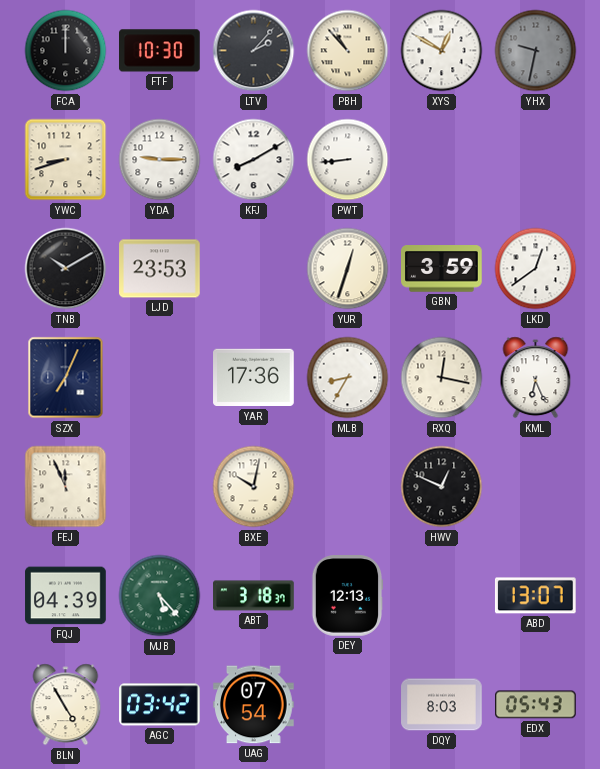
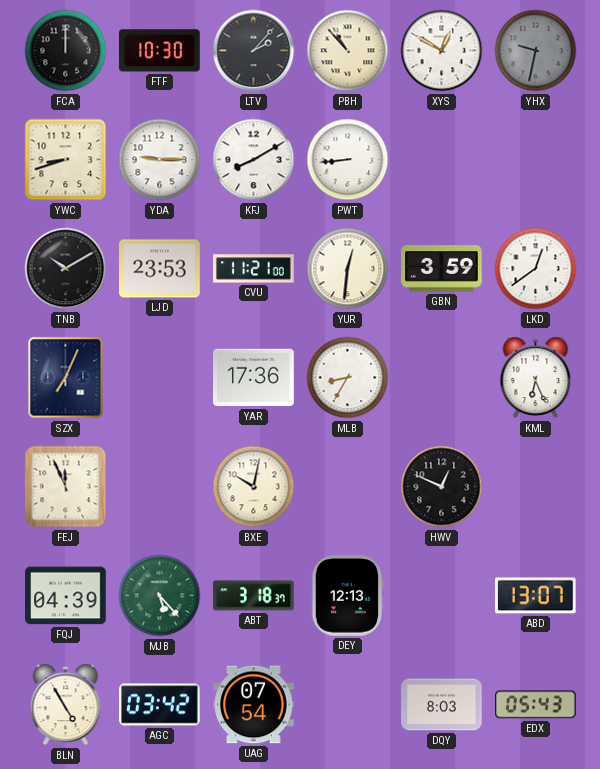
CVU: none -> 11:21 (254, 269)
YUR: 12:33 -> 12:31 (348, 269)
RXQ: 12:17 -> none (442, 378)
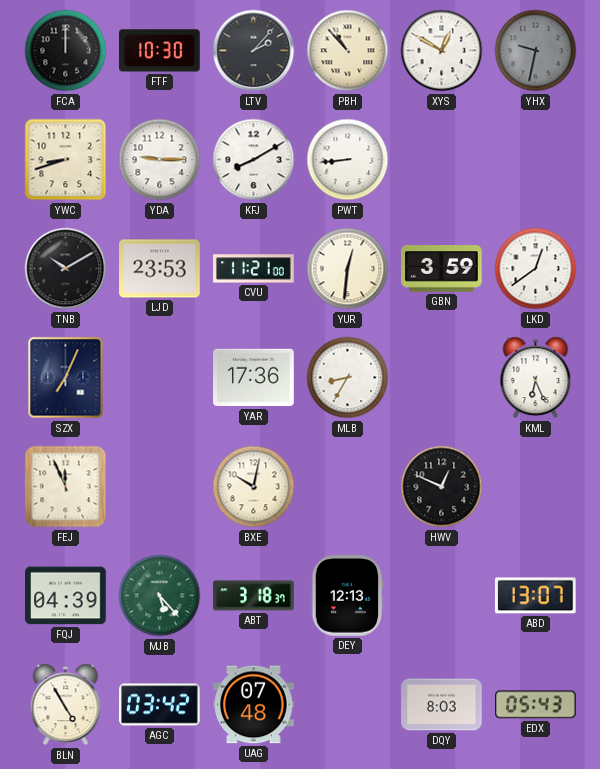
UAG: 07:54 -> 07:48 (254, 705)
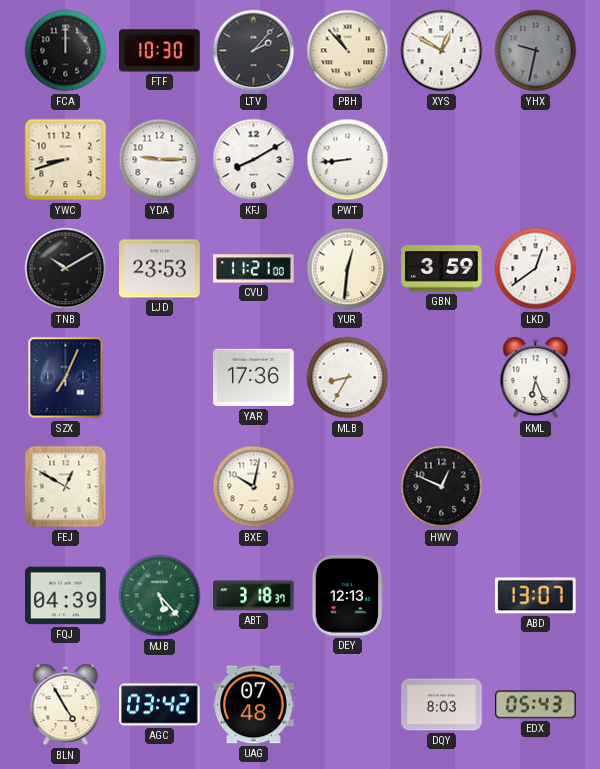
FEJ: 11:56 -> 12:50 (66, 487)
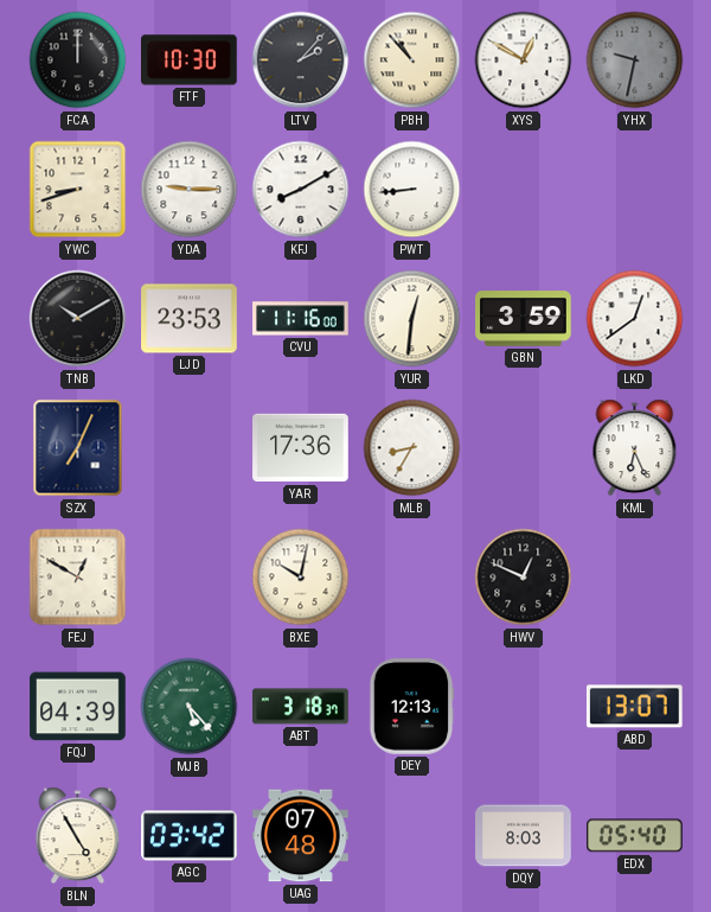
CVU: 11:21 -> 11:16 (301, 319)
EDX: 05:43 -> 05:40 (635, 836)
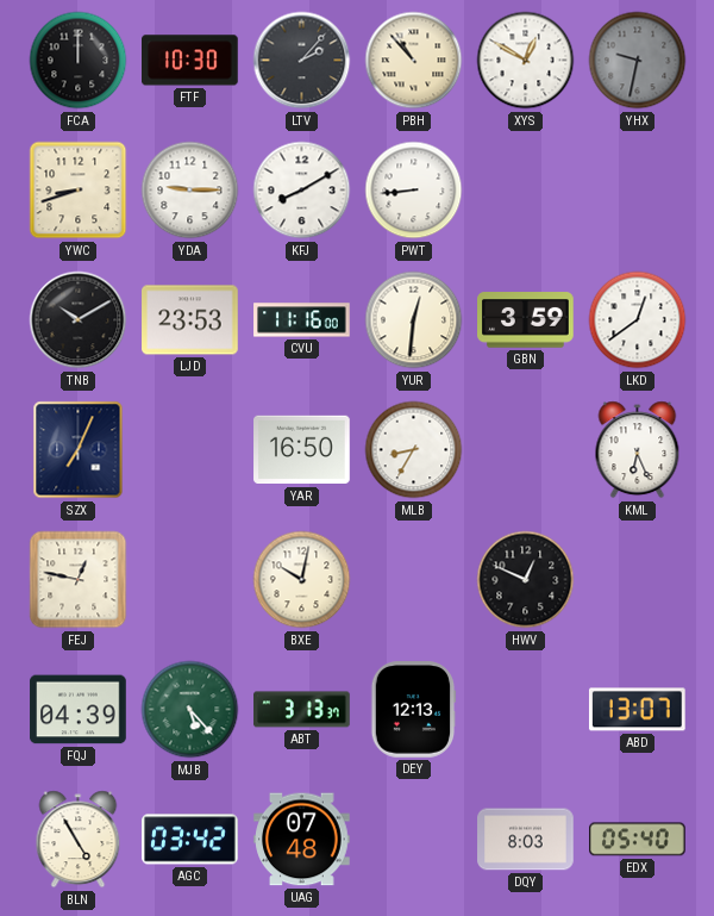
YAR: 17:36 -> 16:50 (302, 450)
FEJ: 12:50 -> 12:47 (79, 580)
ABT: 3:18 -> 3:13 (302, 710)
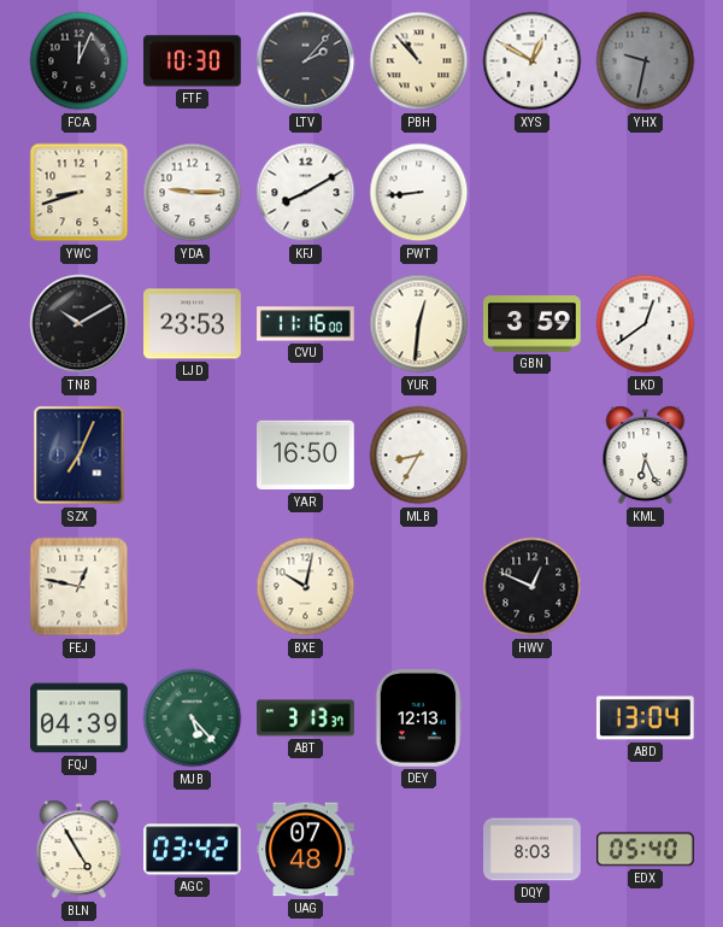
FCA: 12:00 -> 12:04 (80, 61)
ABD: 13:07 -> 13:04 (646, 718)
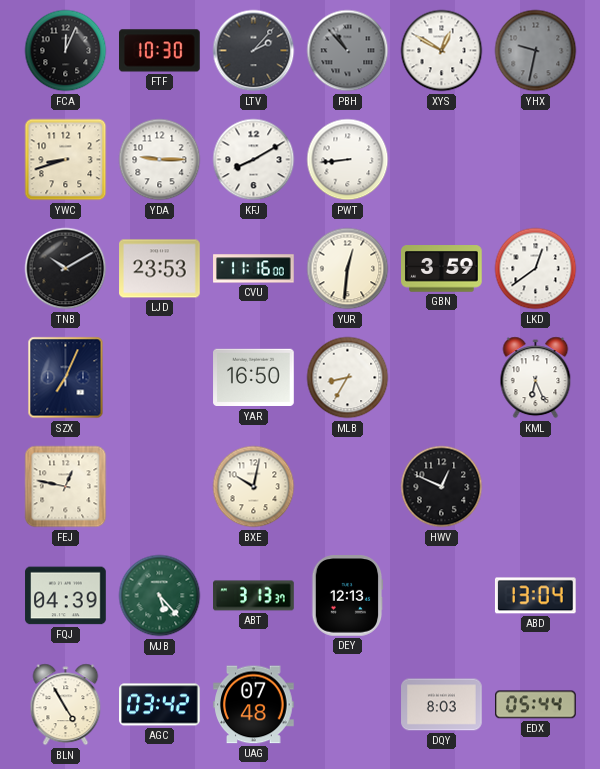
PBH dial: cream -> grey (348, 51)
EDX: 05:40 -> 05:44 (536, 705)
